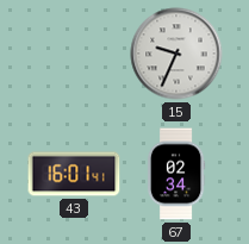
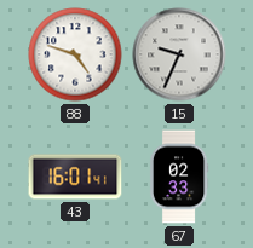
88: none -> 4:48 (75, 54)
67: 02:34 -> 02:33 (179, 177)
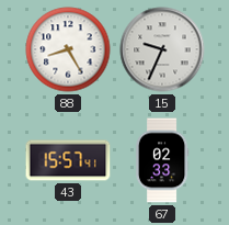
88: 4:48 -> 8:25 (68, 49)
43: 16:01 -> 15:57 (68, 160)
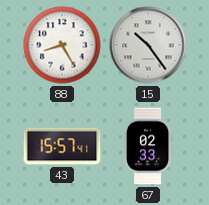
15: 9:34 -> 10:24 (148, 45)
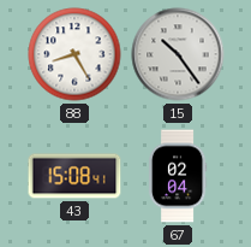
43: 15:57 -> 15:08 (74, 176)
67: 02:33 -> 02:04 (178, 176)
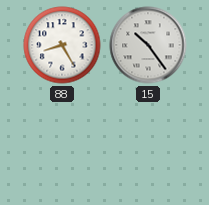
43: 15:08 -> none (74, 176)
67: 02:04 -> none (178, 176)
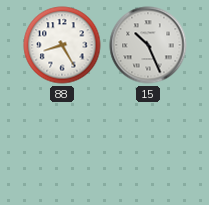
15: 10:24 -> 10:26 (148, 45)
